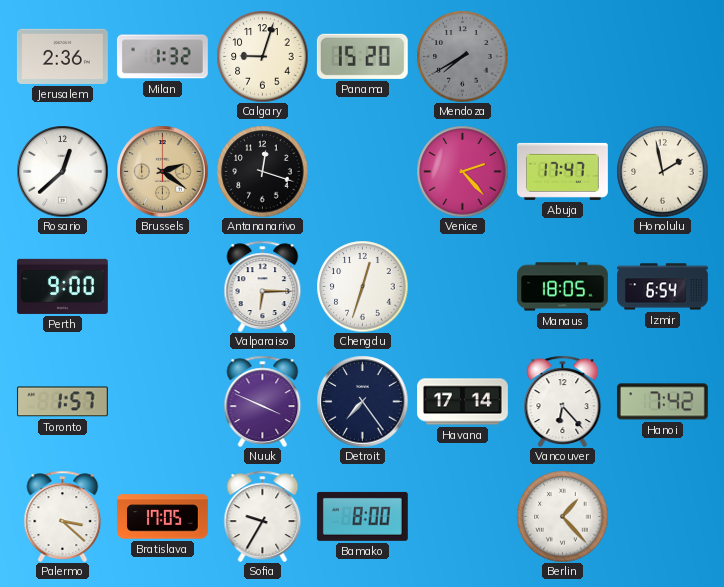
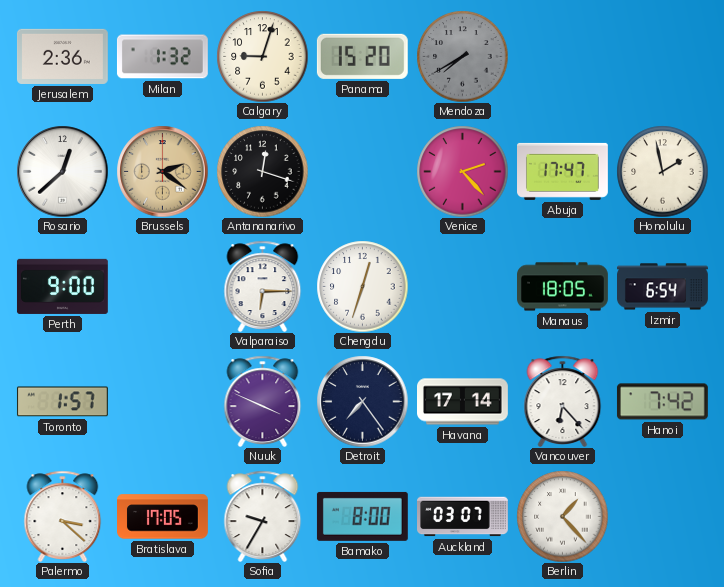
Auckland: none -> 03:07 (463, 517)
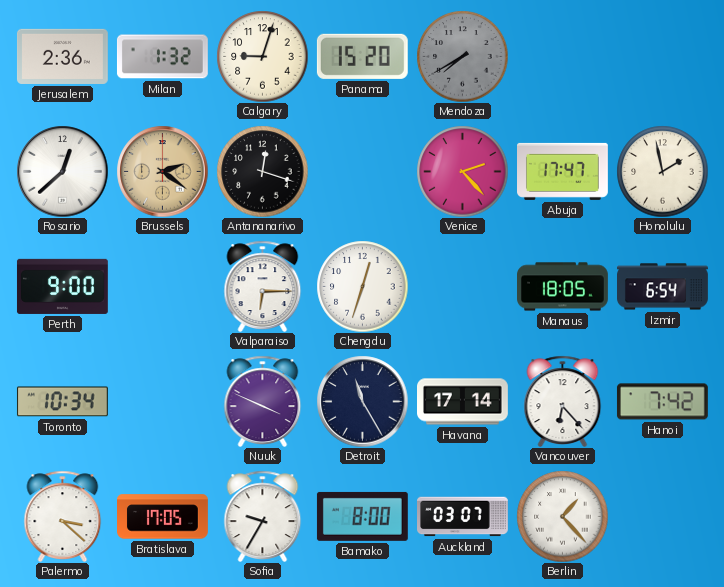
Toronto: 1:57 -> 10:34 (62, 402)
Detroit: 7:24 -> 11:25 (362, 401)
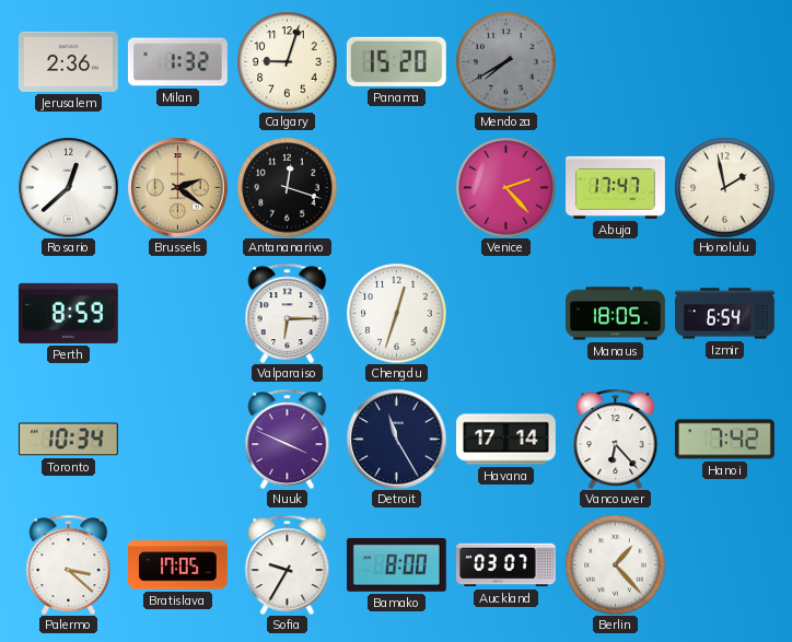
Perth: 9:00 -> 8:59 (68, 313)
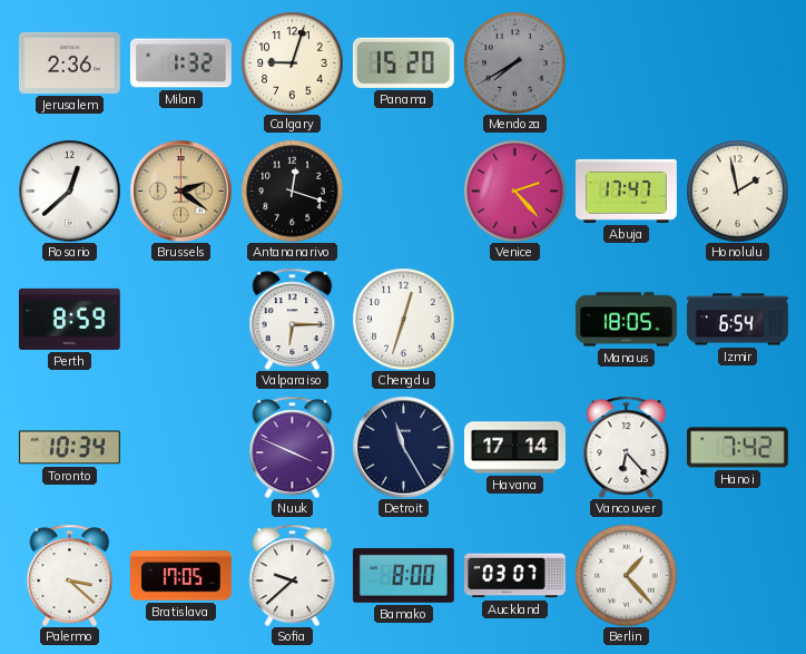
Sofia: 9:35 -> 9:38 (293, 575)
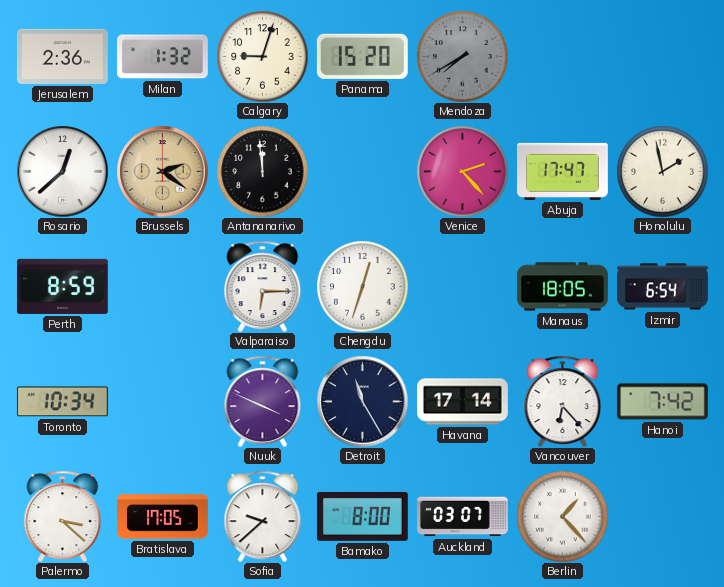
Antananarivo: 12:18 -> 11:59 (262, 171)
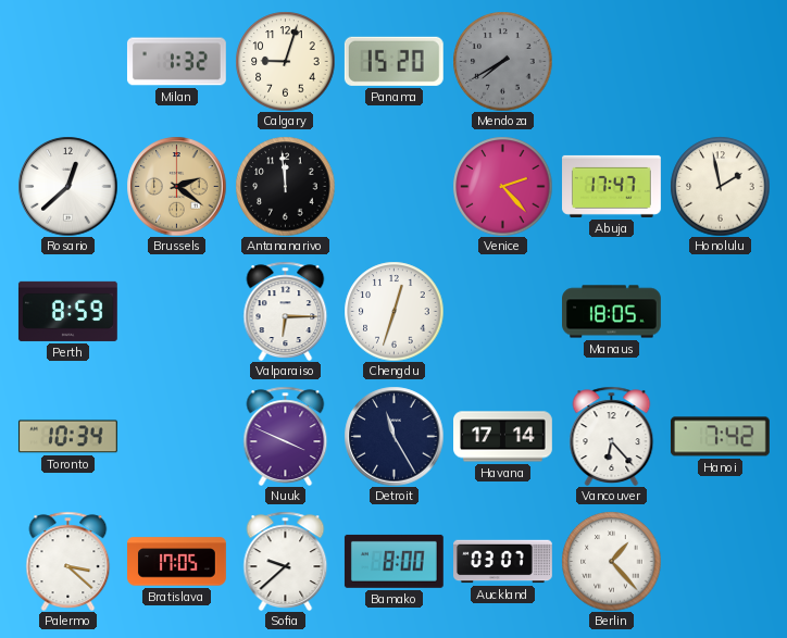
Jerusalem: 2:36 -> none (62, 56)
Izmir: 6:54 -> none (663, 287)
